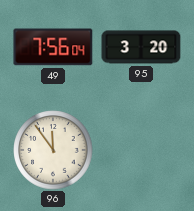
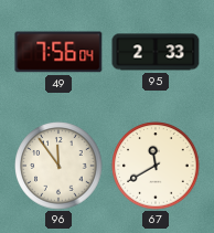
95: 3:20 -> 2:33 (156, 52)
67: none -> 11:40 (156, 166)
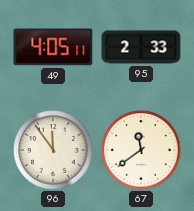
49: 7:56 -> 4:05 (53, 47)
67: 11:40 -> 11:39 (141, 150)
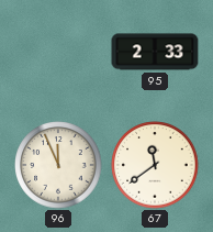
49: 4:05 -> none (53, 47)
96: 11:54 -> 11:56 (58, 165)
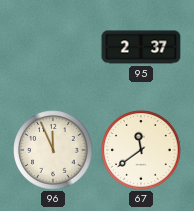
95: 2:33 -> 2:37 (141, 47)
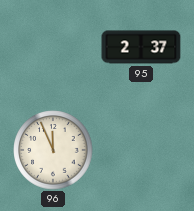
67: 11:39 -> none (141, 150)
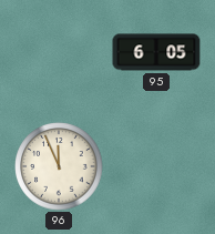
95: 2:37 -> 6:05 (156, 52)
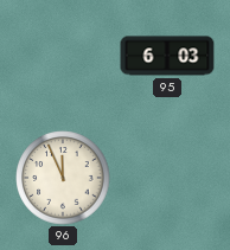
95: 6:05 -> 6:03 (167, 56)
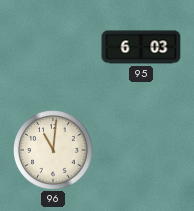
96: 11:56 -> 11:01 (53, 150)
